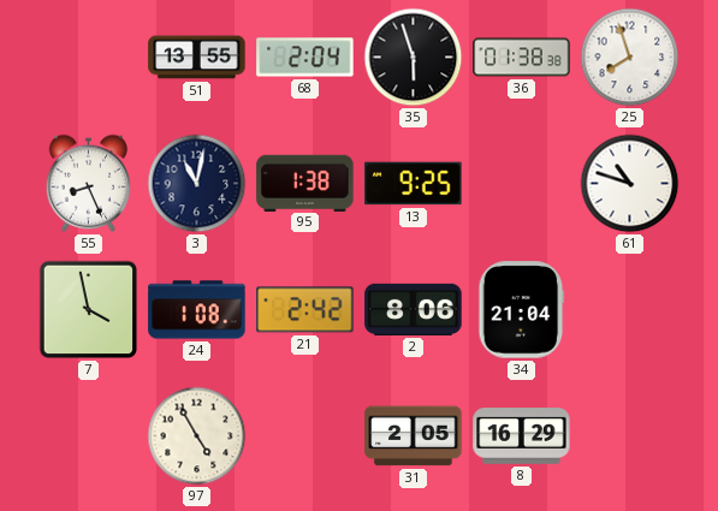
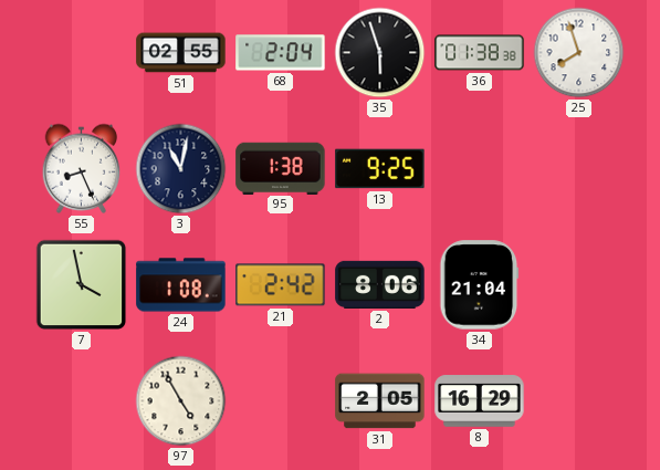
51: 13:55 -> 02:55 (181, 53)
61: 10:48 -> none (630, 184)
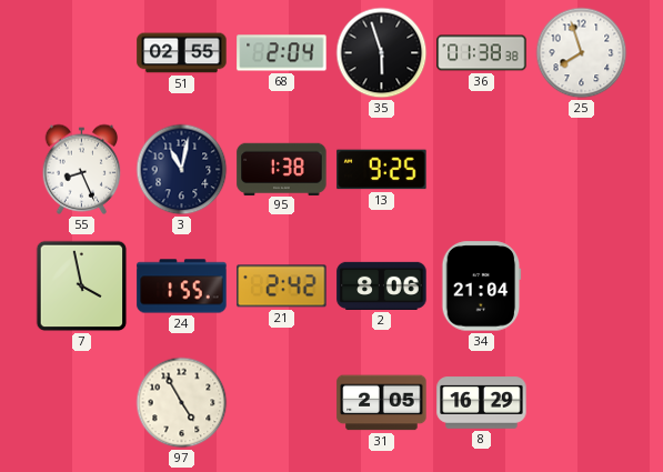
24: 1:08 -> 1:55 (182, 287)
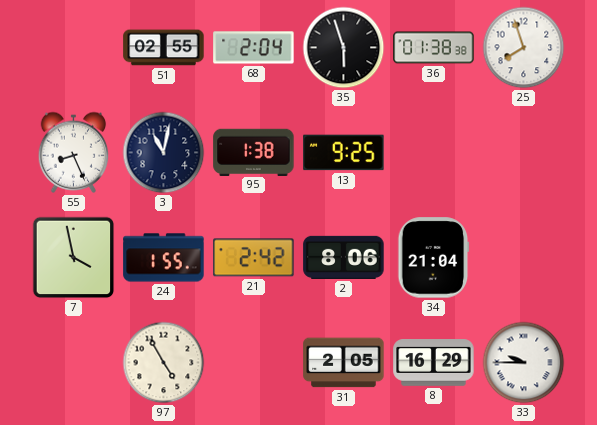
33: none -> 9:45 (524, 363)
